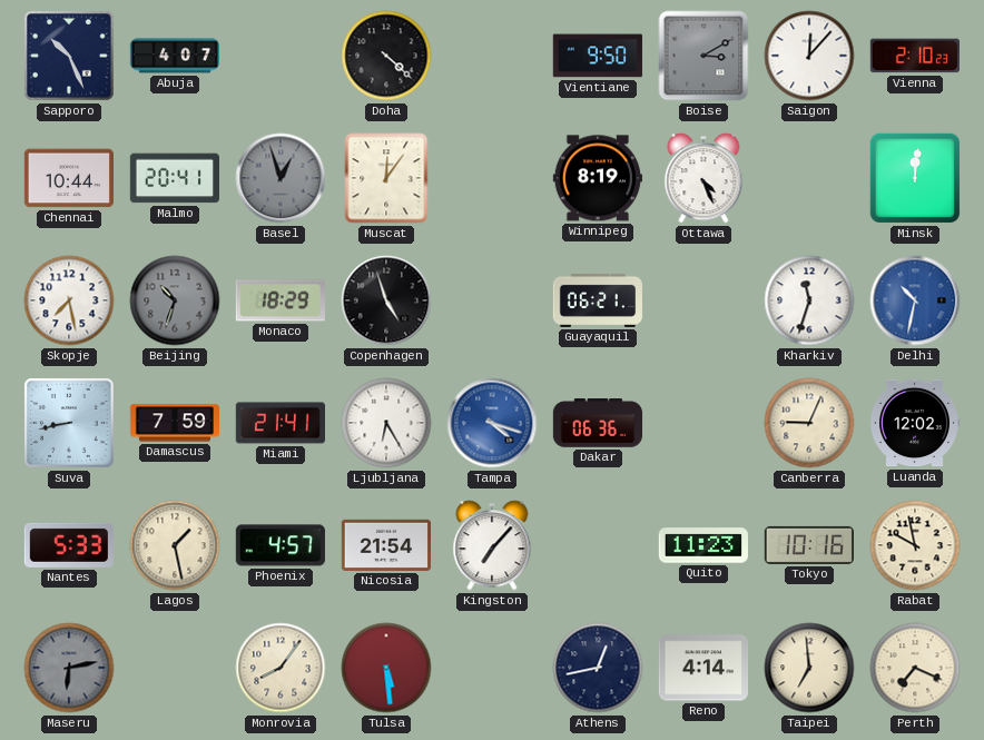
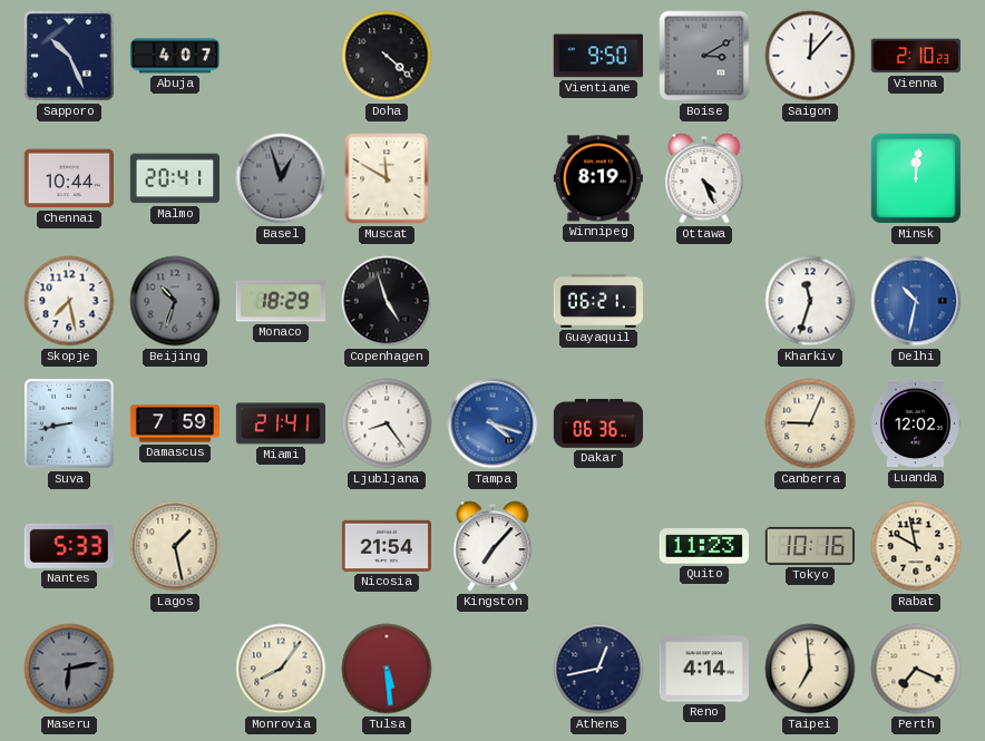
Muscat: 12:06 -> 11:50 (387, 178)
Ljubljana: 6:25 -> 8:24 (387, 423)
Phoenix: 4:57 -> none (281, 545)
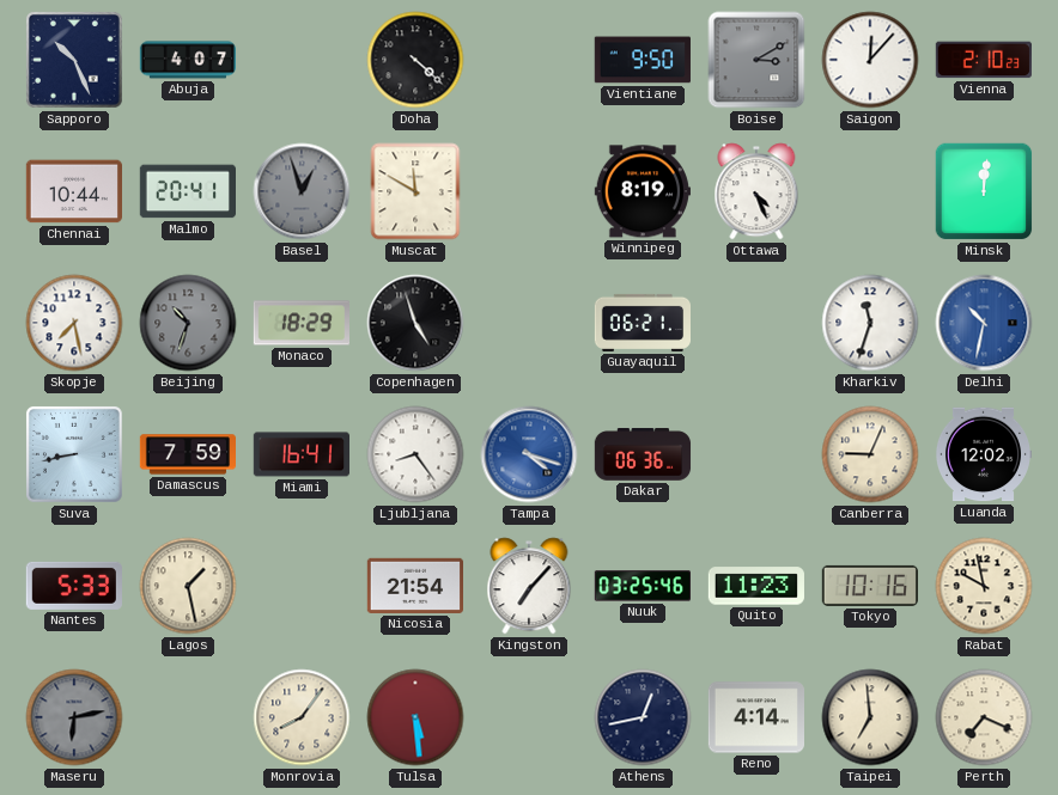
Miami: 21:41 -> 16:41 (300, 454)
Nuuk: none -> 03:25 (642, 586)
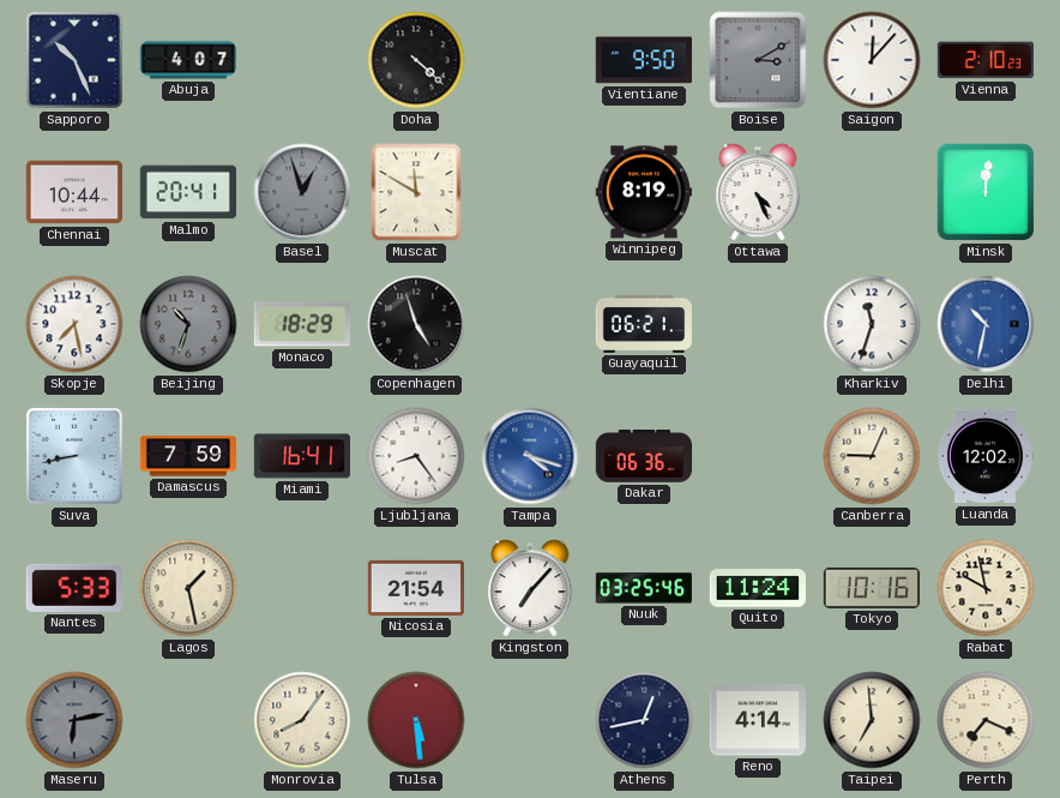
Quito: 11:23 -> 11:24 (758, 588)
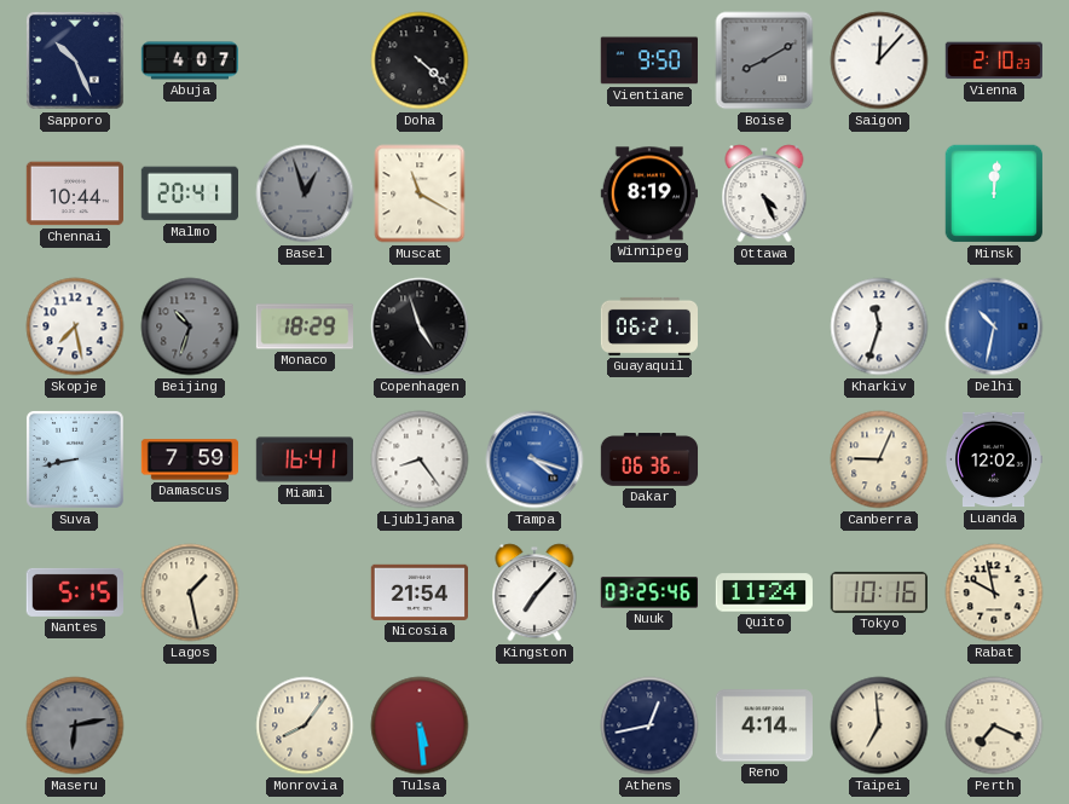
Boise: 3:10 -> 8:10 (764, 60)
Muscat: 11:50 -> 11:20 (420, 193)
Nantes: 5:33 -> 5:15 (75, 592)
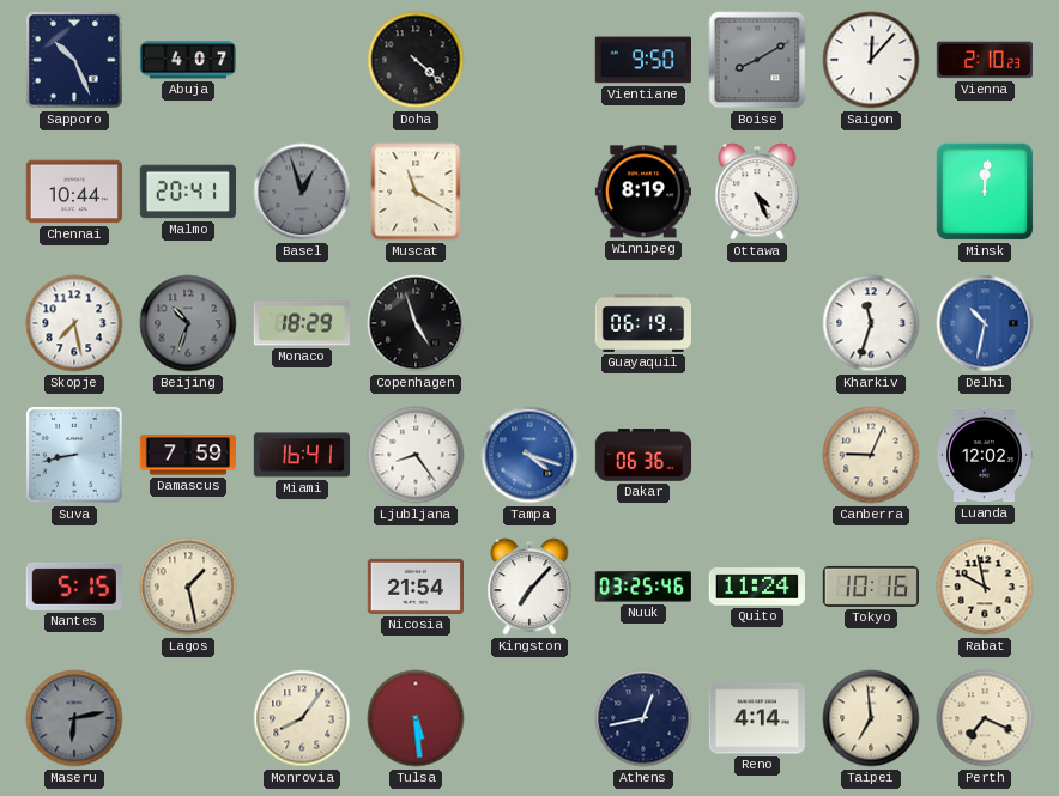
Guayaquil: 06:21 -> 06:19 (643, 323)
